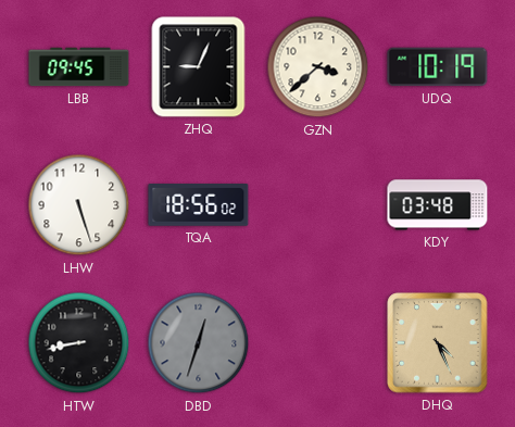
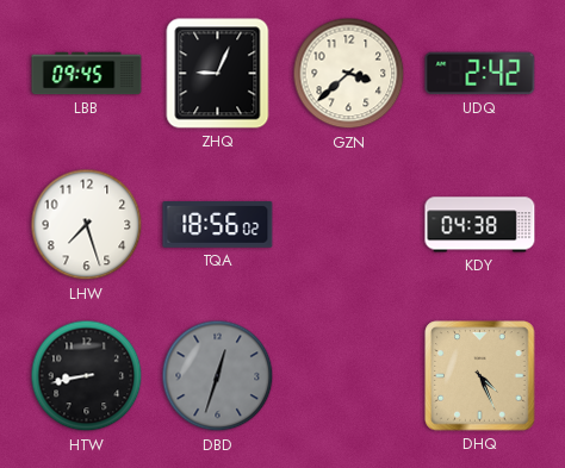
UDQ: 10:19 -> 2:42 (480, 74)
LHW: 5:27 -> 7:27 (87, 225)
KDY: 03:48 -> 04:38 (480, 225)
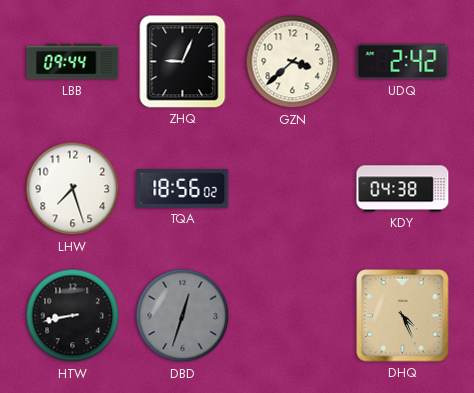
LBB: 09:45 -> 09:44 (73, 62)
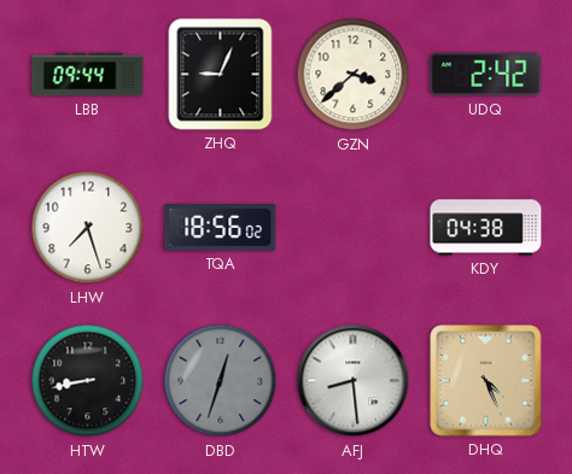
AFJ: none -> 8:29 (354, 381)
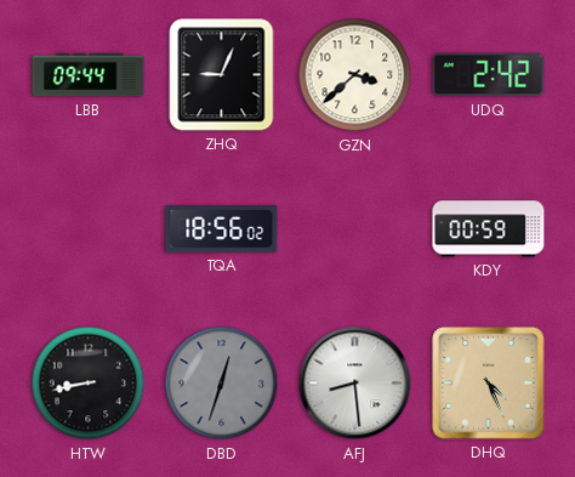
LHW: 7:27 -> none (88, 228)
KDY: 04:38 -> 00:59 (489, 229)
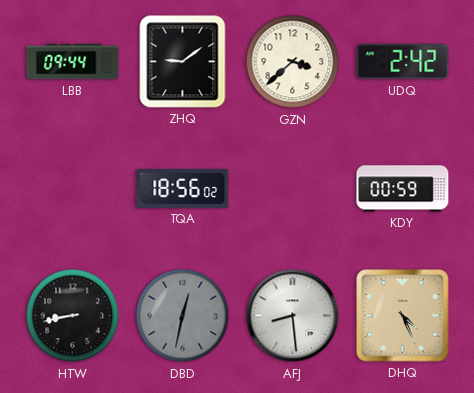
ZHQ: 9:04 -> 9:09 (183, 62)
DBD: 12:33 -> 12:32 (183, 316)
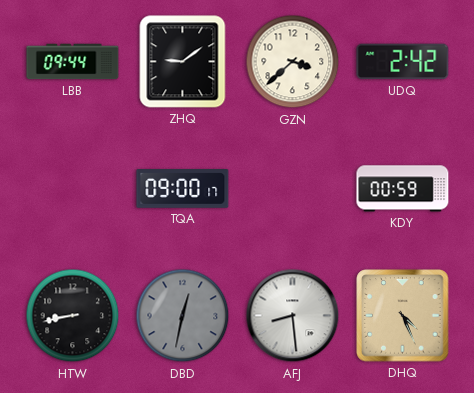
TQA: 18:56 -> 09:00 (183, 189)
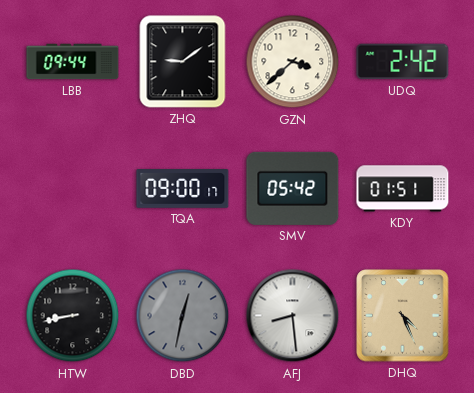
SMV: none -> 05:42 (293, 188)
KDY: 00:59 -> 01:51 (403, 189)
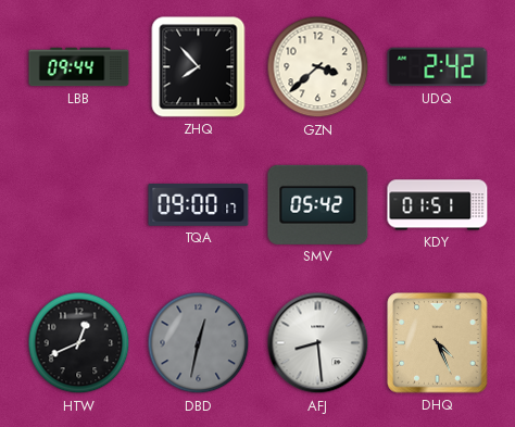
ZHQ: 9:09 -> 7:53 (199, 67)
HTW: 8:43 -> 12:41 (79, 343)
